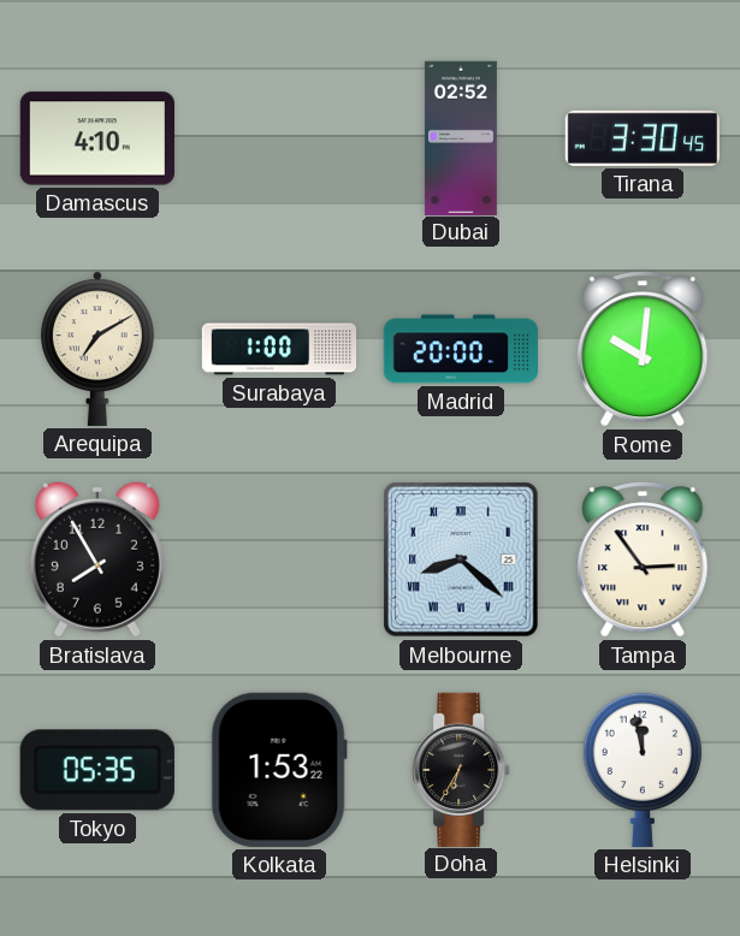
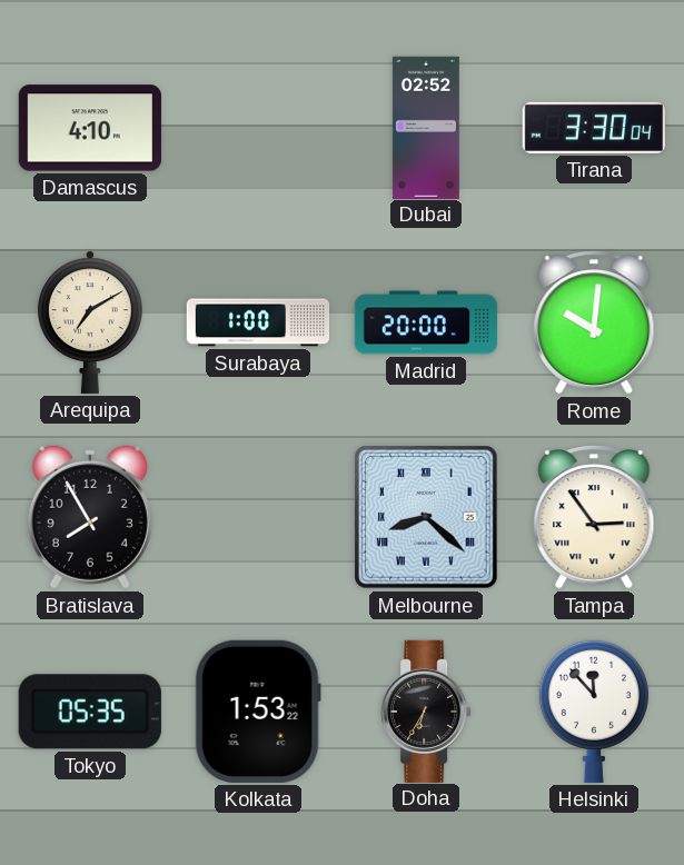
Tirana: 3:30:45 -> 3:30:04 (593, 128)
Helsinki: 11:58 -> 11:53 (594, 710)
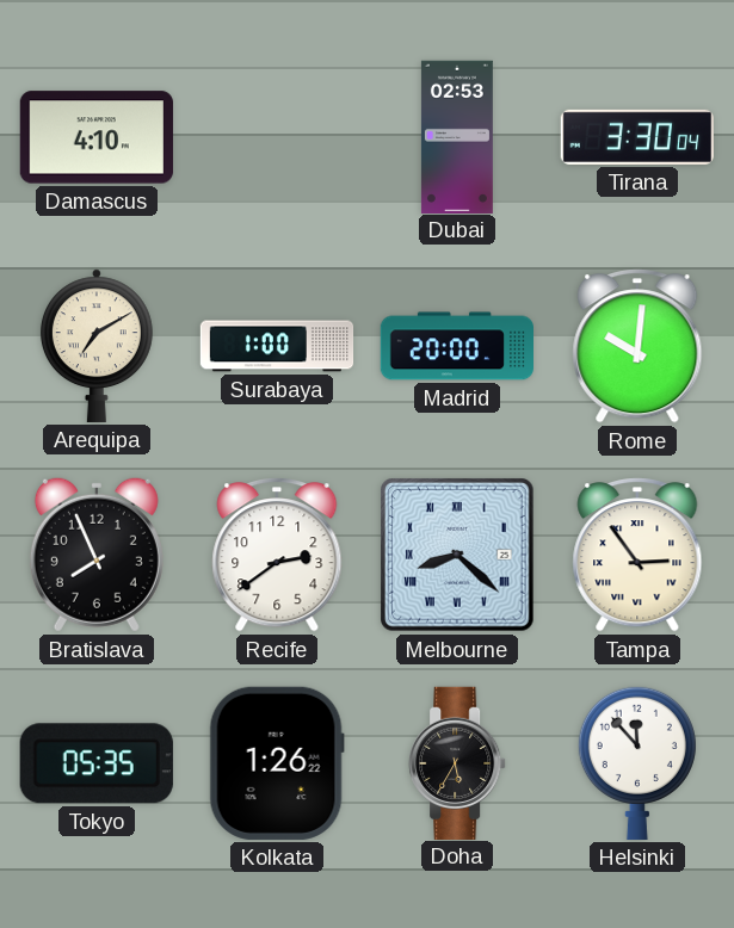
Dubai: 02:52 -> 02:53 (457, 136)
Bratislava: 7:55 -> 7:56 (97, 555)
Recife: none -> 2:39 (277, 555)
Kolkata: 1:53 -> 1:26 (277, 763)
Doha: 6:35 -> 5:35 (457, 762)
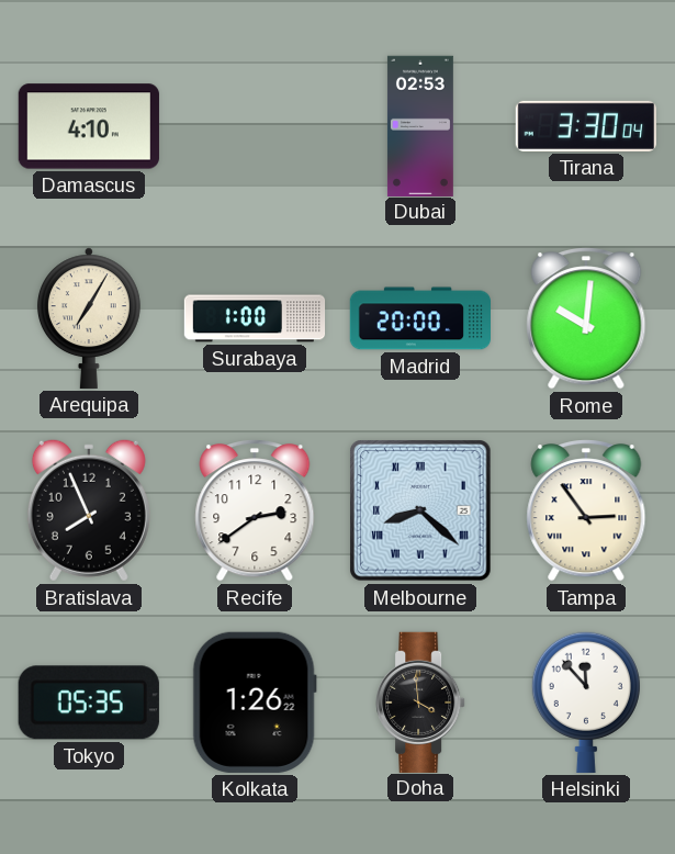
Arequipa: 7:10 -> 7:05 (89, 318)
Doha: 5:35 -> 3:59 (420, 701)
